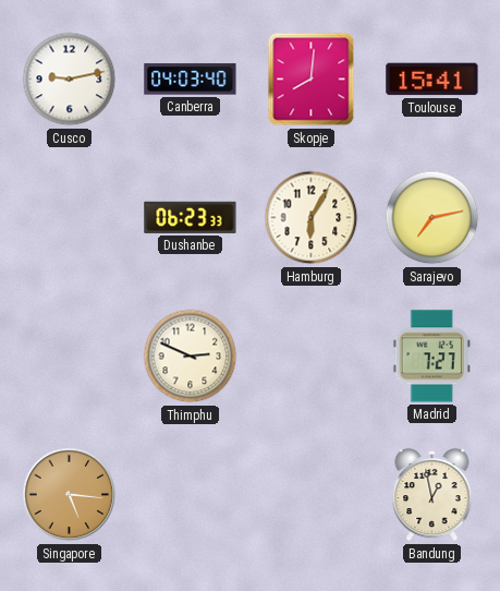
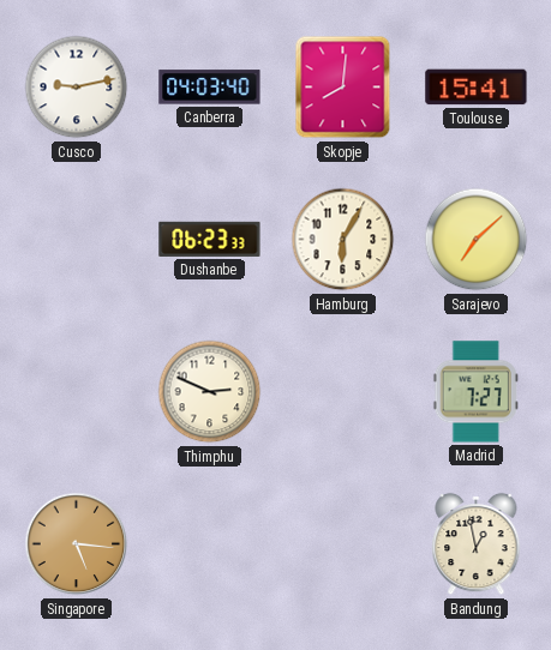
Sarajevo: 7:13 -> 7:08 (477, 240)
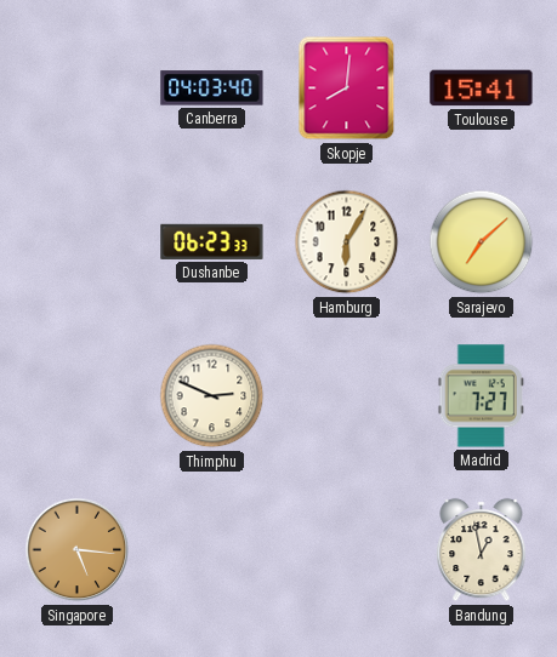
Cusco: 9:13 -> none (77, 88)
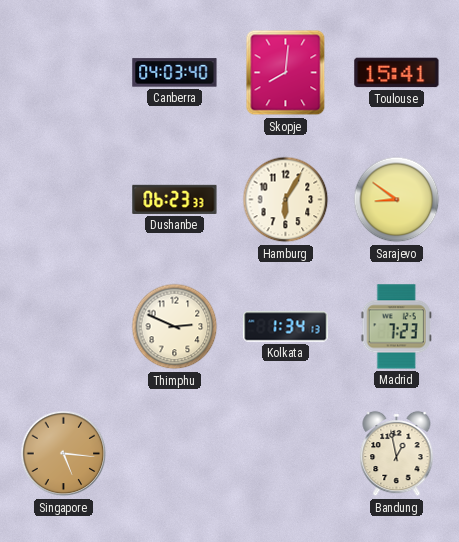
Sarajevo: 7:08 -> 8:51 (397, 200)
Kolkata: none -> 1:34 (286, 327)
Madrid: 7:27 -> 7:23 (396, 327)
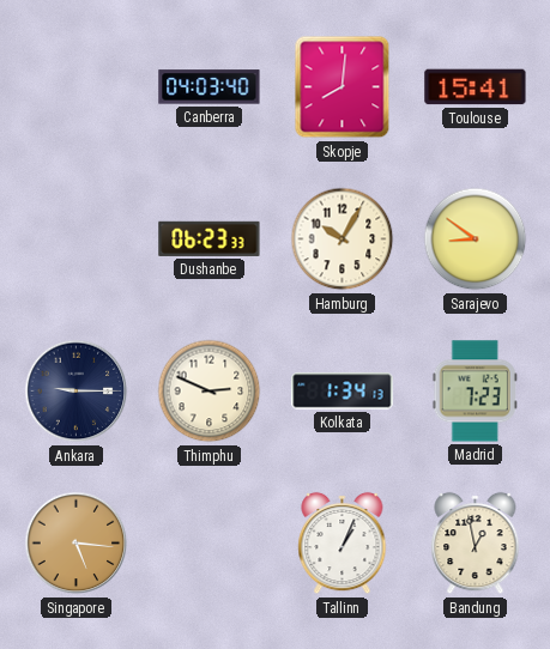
Hamburg: 6:05 -> 10:05 (343, 239)
Ankara: none -> 9:15 (77, 392)
Tallinn: none -> 1:04 (343, 544)
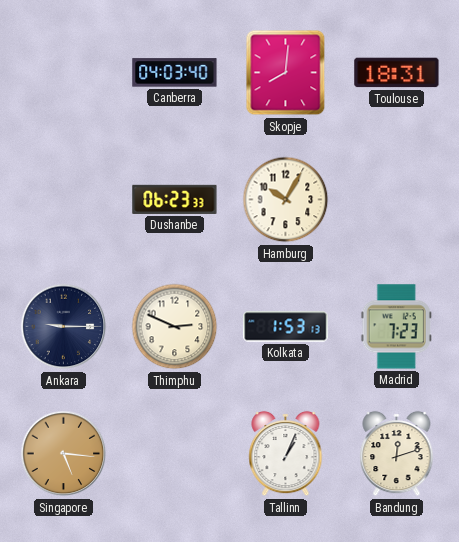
Toulouse: 15:41 -> 18:31 (397, 73)
Sarajevo: 8:51 -> none (476, 239)
Kolkata: 1:34 -> 1:53 (286, 327)
Bandung: 12:58 -> 12:12 (397, 454)
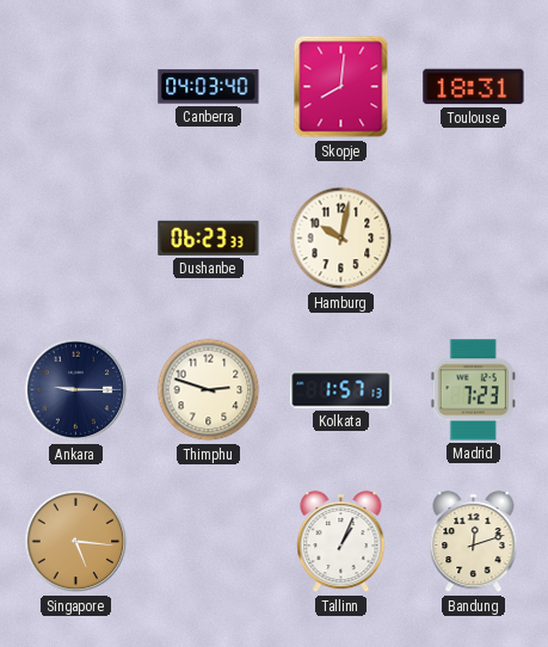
Hamburg: 10:05 -> 10:02 (341, 239)
Thimphu: 2:49 -> 2:48 (209, 390)
Kolkata: 1:53 -> 1:57 (341, 390)
